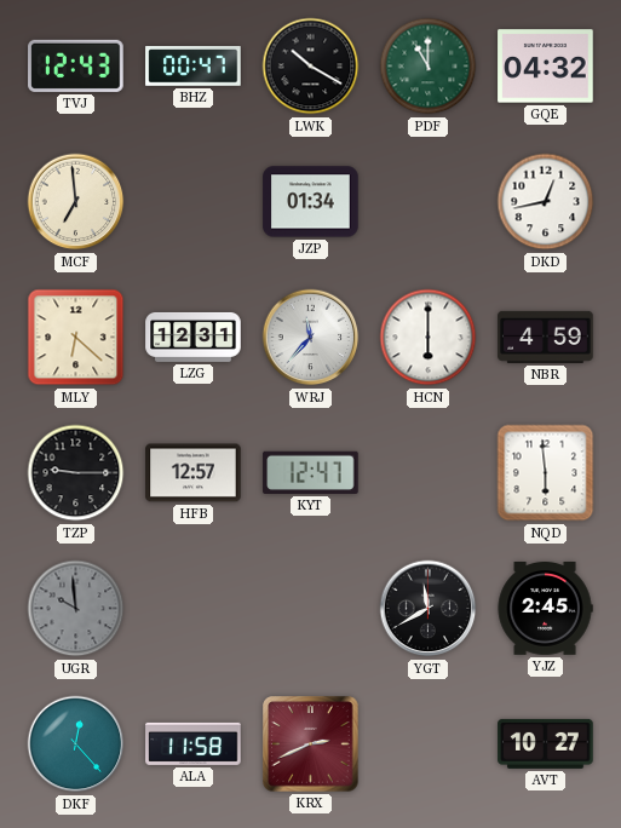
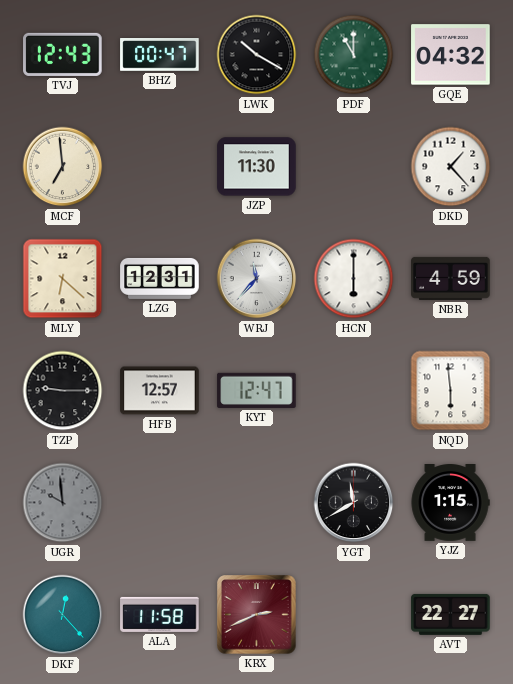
JZP: 01:34 -> 11:30 (257, 167)
DKD: 12:43 -> 1:23 (451, 167)
YJZ: 2:45 -> 1:15 (450, 503)
AVT: 10:27 -> 22:27 (451, 614)
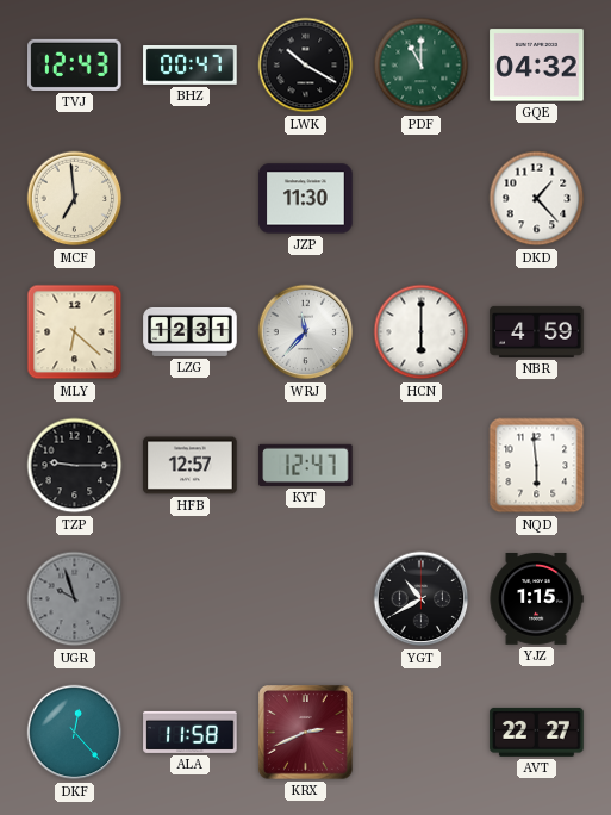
UGR: 9:59 -> 9:57 (75, 599)
YGT: 11:40 -> 10:40 (422, 599)
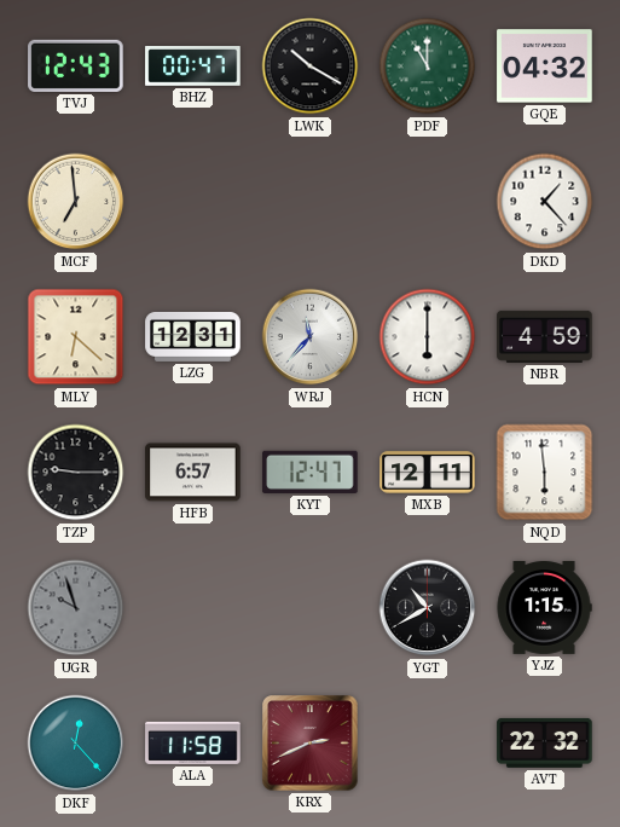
JZP: 11:30 -> none (306, 199)
HFB: 12:57 -> 6:57 (193, 473)
MXB: none -> 12:11 (428, 473)
AVT: 22:27 -> 22:32 (545, 742)
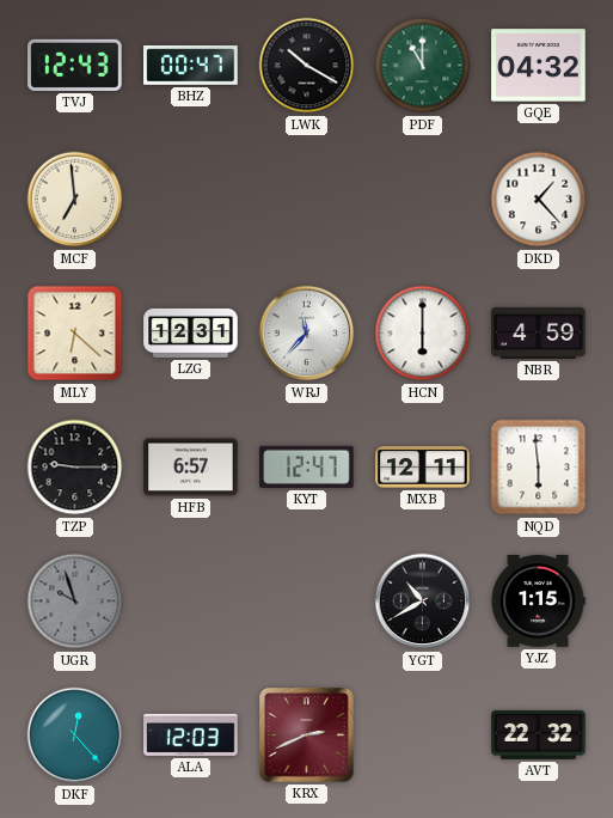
ALA: 11:58 -> 12:03 (191, 734)
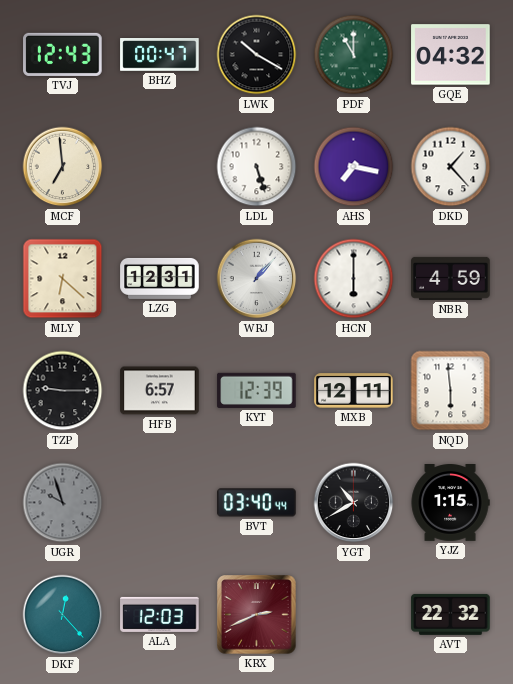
LDL: none -> 5:27 (257, 167)
AHS: none -> 7:17 (354, 167)
WRJ: 11:37 -> 1:07 (257, 279)
KYT: 12:47 -> 12:39 (257, 390)
BVT: none -> 03:40 (257, 503)
